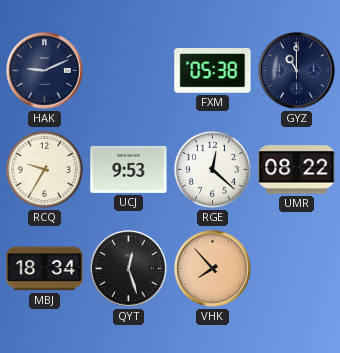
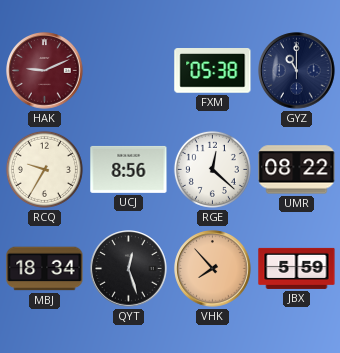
HAK dial: navy -> burgundy (45, 71)
UCJ: 9:53 -> 8:56 (129, 169)
JBX: none -> 5:59 (297, 268)
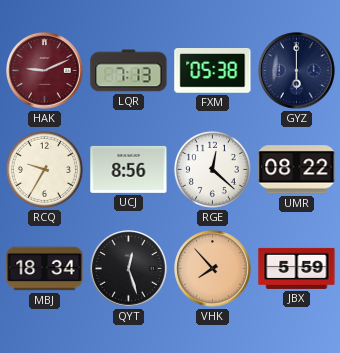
LQR: none -> 7:13 (129, 71)
GYZ: 11:00 -> 6:00 (297, 71)
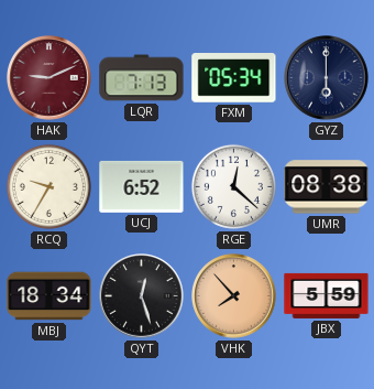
FXM: 05:38 -> 05:34 (234, 78)
UCJ: 8:56 -> 6:52 (142, 186)
UMR: 08:22 -> 08:38 (327, 187)
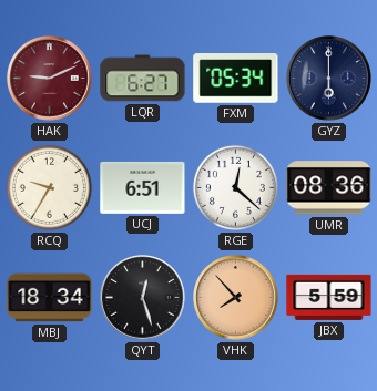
LQR: 7:13 -> 6:27 (143, 79)
UCJ: 6:52 -> 6:51 (143, 187)
UMR: 08:38 -> 08:36 (329, 188)
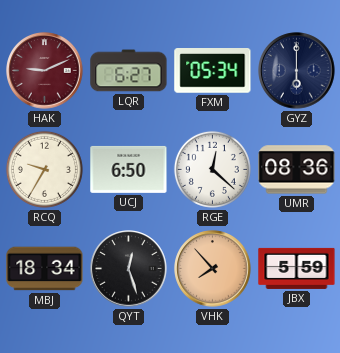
UCJ: 6:51 -> 6:50 (129, 169)
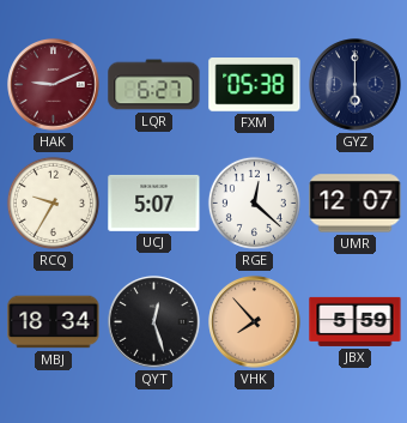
FXM: 05:34 -> 05:38 (255, 85)
UCJ: 6:50 -> 5:07 (154, 203)
UMR: 08:36 -> 12:07 (356, 204)
